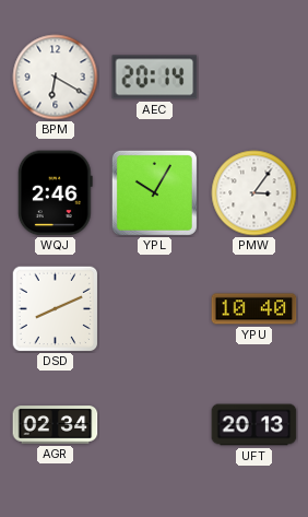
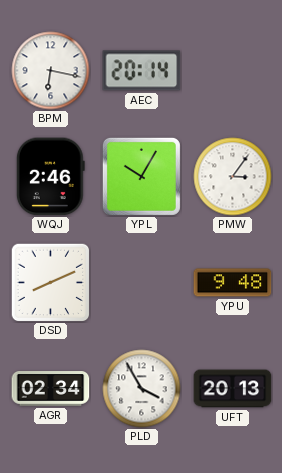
BPM: 6:20 -> 6:17 (51, 71)
YPU: 10:40 -> 9:48 (233, 283)
PLD: none -> 3:55 (142, 389)
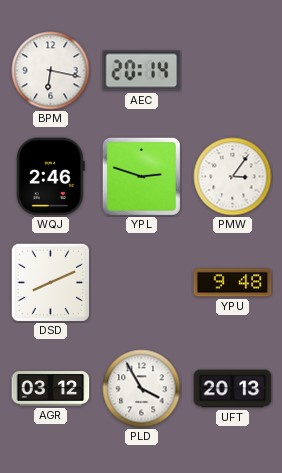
YPL: 10:05 -> 2:48 (141, 176)
AGR: 02:34 -> 03:12 (51, 389)
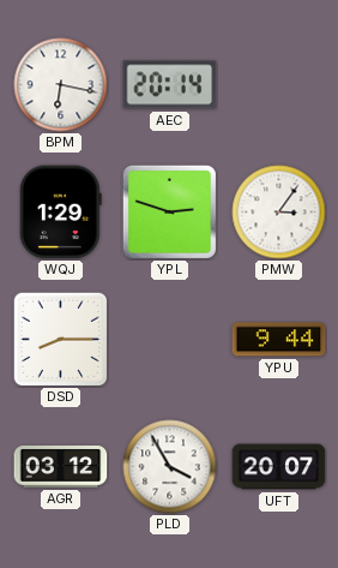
WQJ: 2:46 -> 1:29 (60, 213)
DSD: 8:11 -> 8:15 (60, 339)
YPU: 9:48 -> 9:44 (279, 340)
UFT: 20:13 -> 20:07 (279, 467)
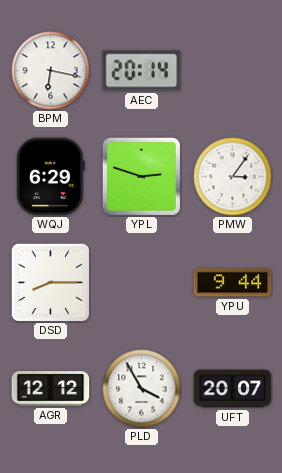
WQJ: 1:29 -> 6:29 (50, 177)
AGR: 03:12 -> 12:12 (51, 389)
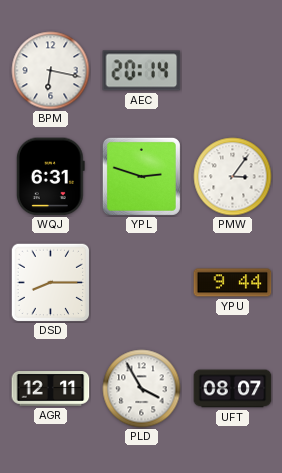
WQJ: 6:29 -> 6:31 (50, 177)
AGR: 12:12 -> 12:11 (51, 389)
UFT: 20:07 -> 08:07 (233, 389)
